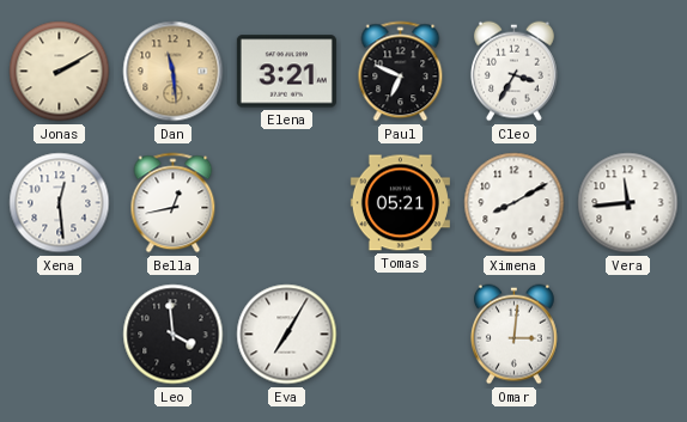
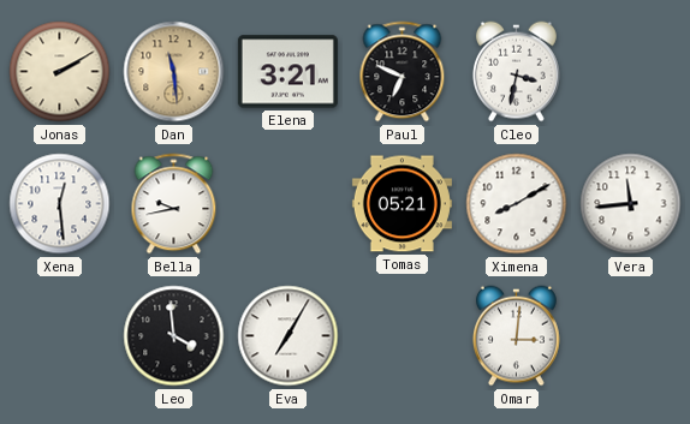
Cleo: 3:35 -> 3:32 (516, 72)
Bella: 12:43 -> 9:43 (174, 204)
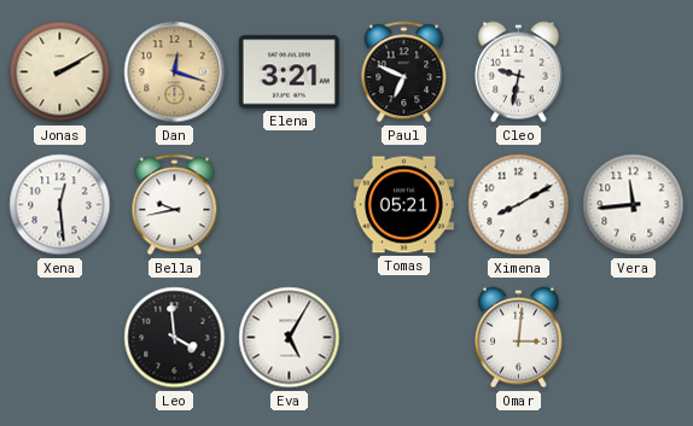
Dan: 11:29 -> 12:18 (175, 72)
Cleo: 3:32 -> 9:32 (518, 72)
Eva: 7:05 -> 5:05 (290, 338)
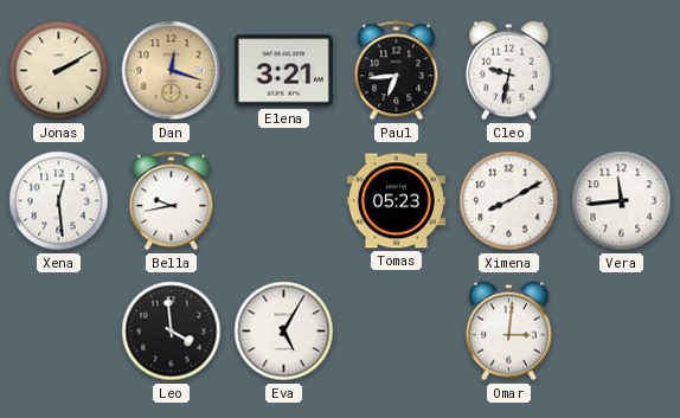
Paul: 6:49 -> 6:44 (397, 71)
Tomas: 05:21 -> 05:23 (396, 201)
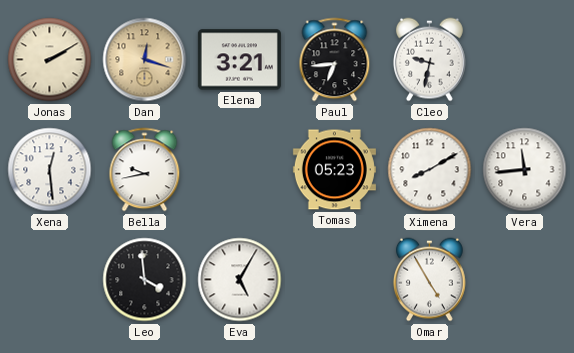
Omar: 3:01 -> 4:55 (429, 280)
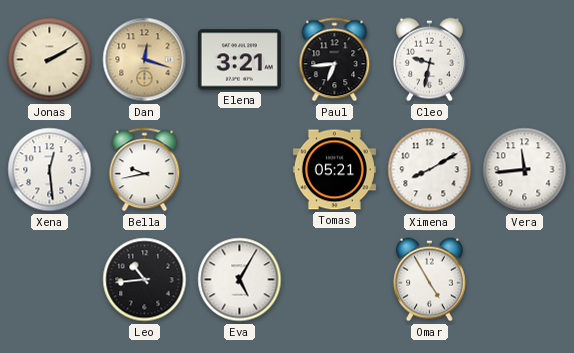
Tomas: 05:23 -> 05:21 (334, 170)
Leo: 3:59 -> 10:44 (145, 280)
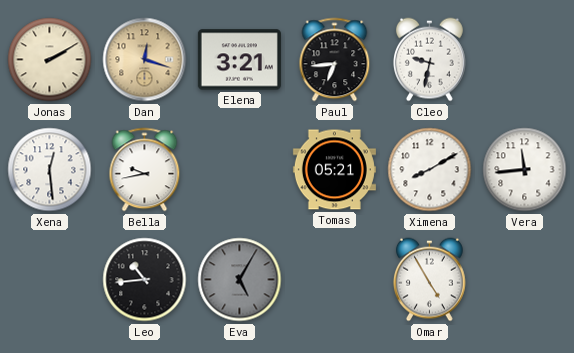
Eva dial: white -> grey (240, 280)
